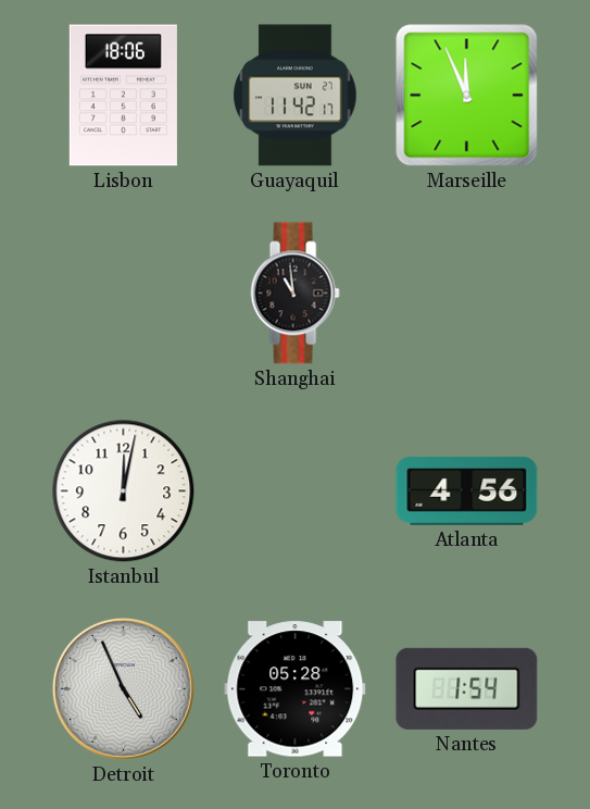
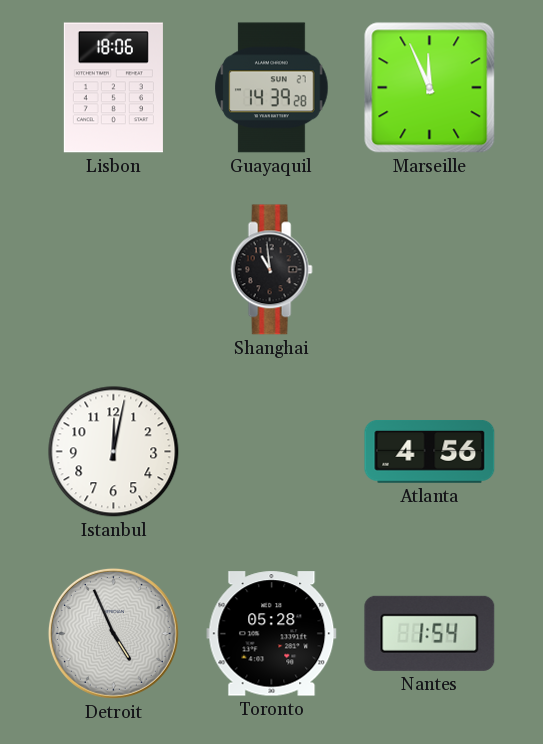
Guayaquil: 11:42 -> 14:39 (272, 88)
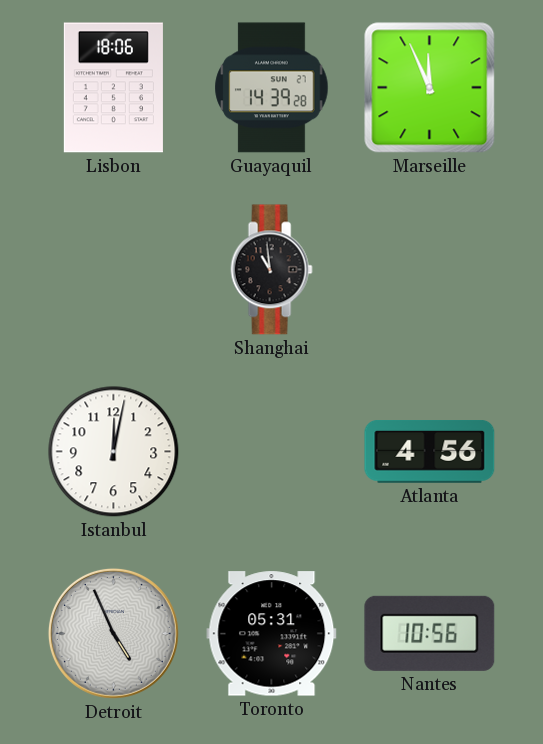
Toronto: 05:28 -> 05:31 (272, 634)
Nantes: 1:54 -> 10:56 (430, 633)
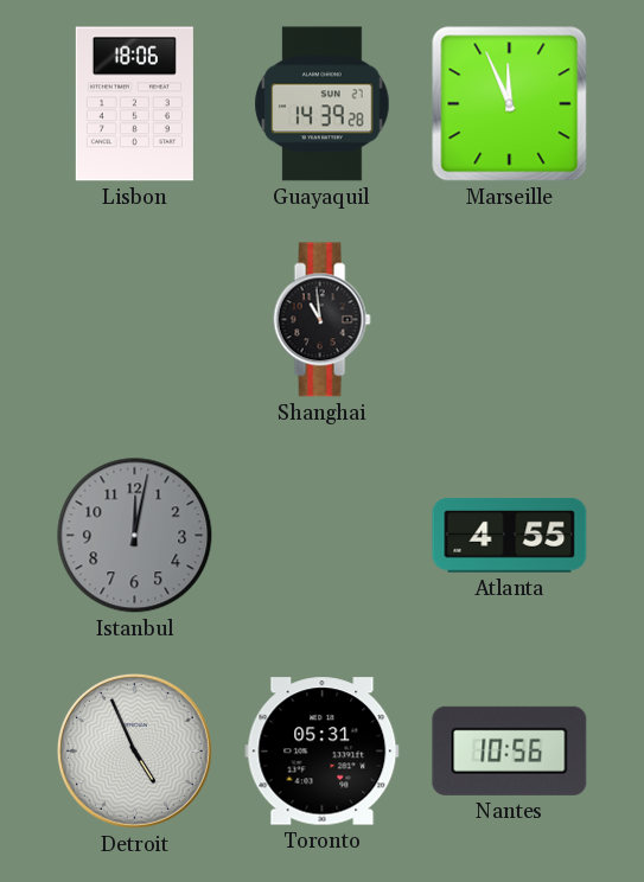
Istanbul dial: white -> grey (135, 536)
Atlanta: 4:56 -> 4:55 (510, 536)
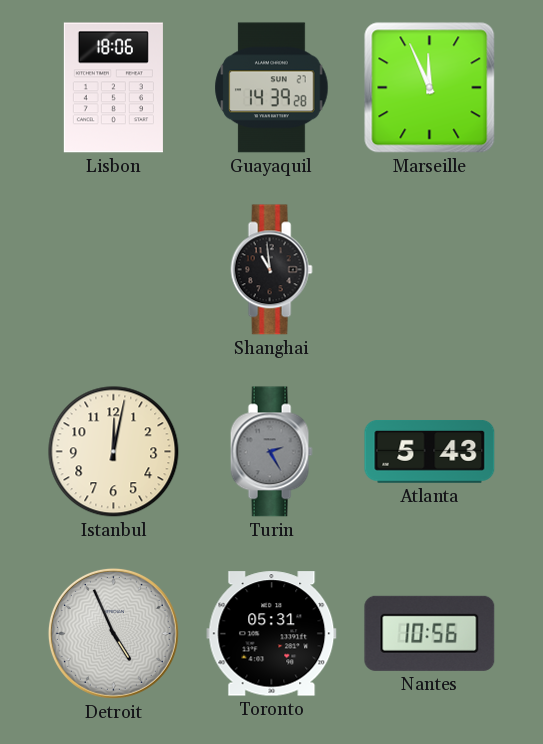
Istanbul dial: grey -> cream (114, 452)
Turin: none -> 2:25 (271, 452)
Atlanta: 4:55 -> 5:43 (430, 452)
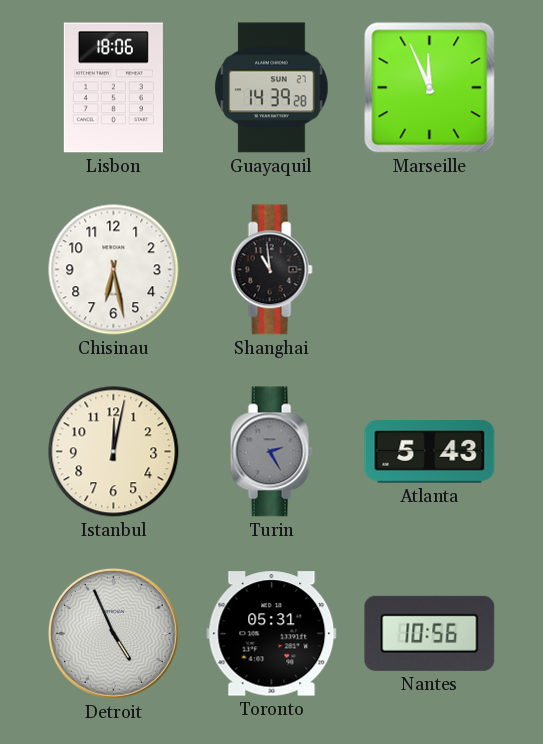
Chisinau: none -> 6:28 (114, 270)
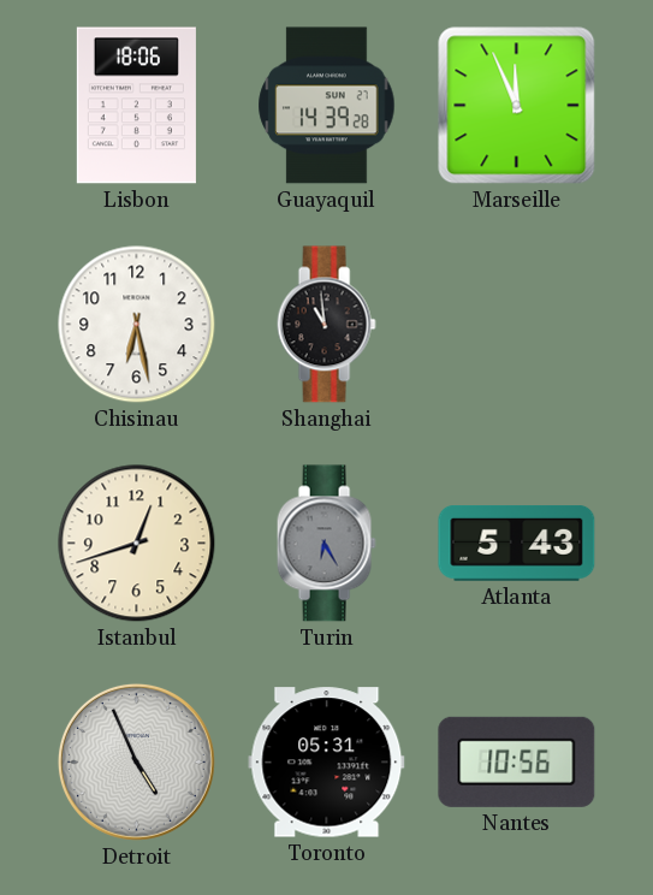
Istanbul: 12:02 -> 12:42 (137, 544)
Turin: 2:25 -> 6:25 (326, 544)
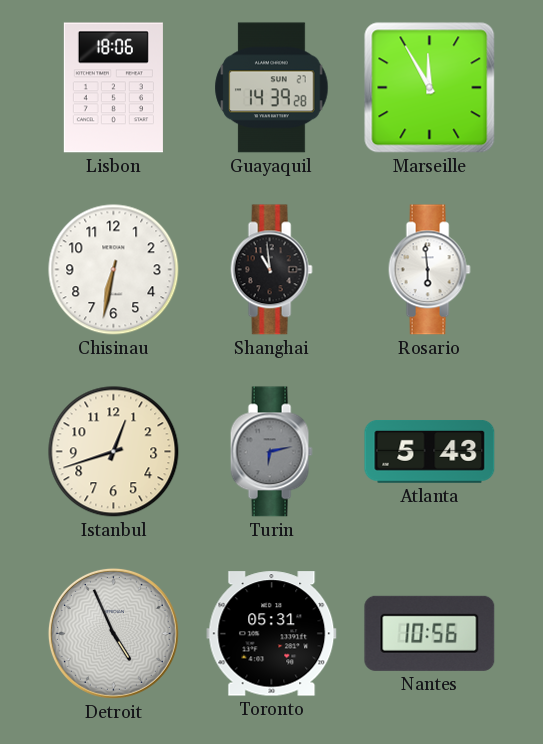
Marseille: 11:56 -> 11:55 (430, 88)
Chisinau: 6:28 -> 6:32 (114, 270)
Rosario: none -> 5:59 (429, 270)
Turin: 6:25 -> 6:13 (271, 452)
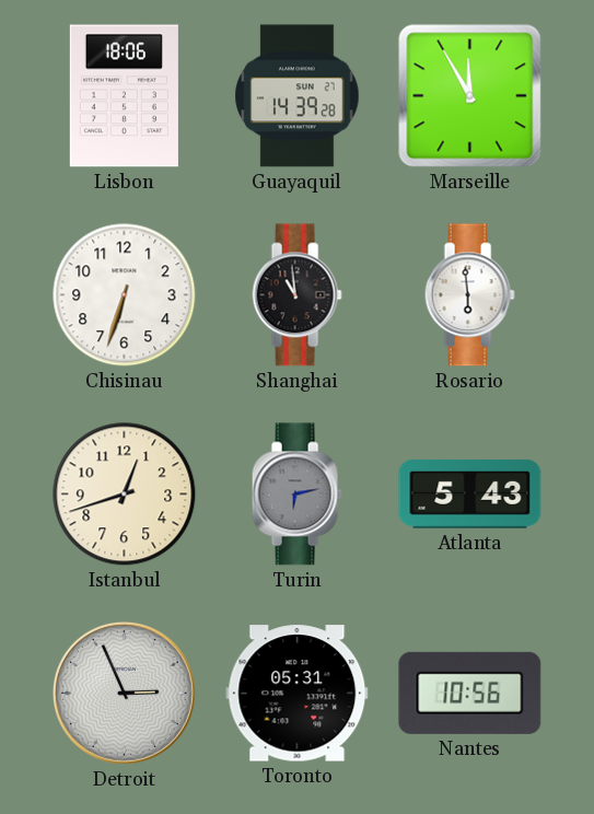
Chisinau: 6:32 -> 6:33 (125, 295)
Detroit: 4:56 -> 2:56 (124, 693)
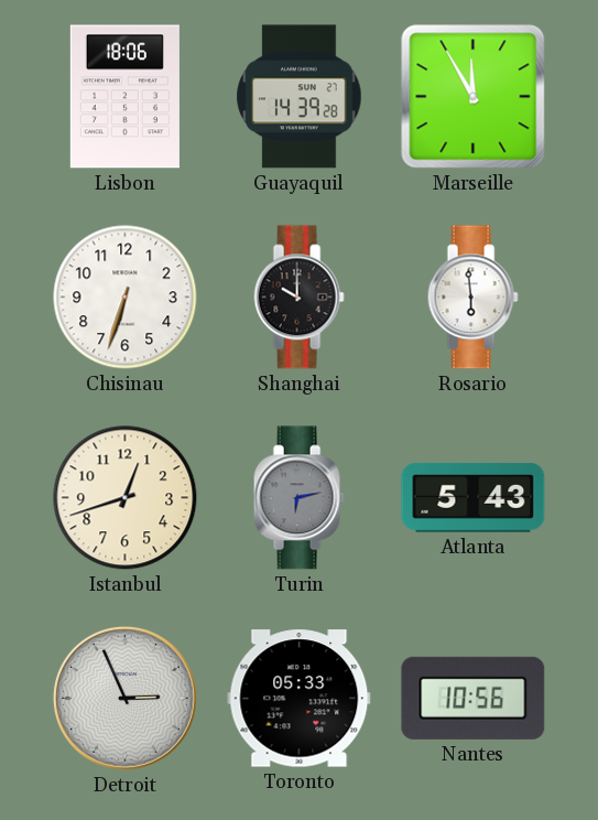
Shanghai: 10:59 -> 10:00 (298, 298)
Toronto: 05:31 -> 05:33 (300, 699)
